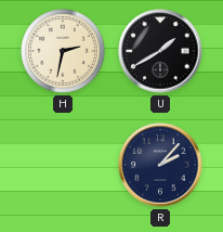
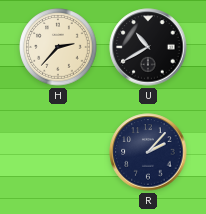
H: 2:32 -> 2:37 (58, 47)
U: 1:40 -> 10:40 (148, 47)
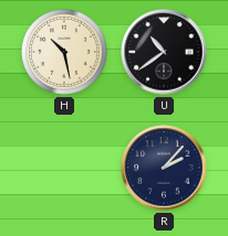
H: 2:37 -> 10:28 (64, 52)
U: 10:40 -> 10:39 (164, 52)
